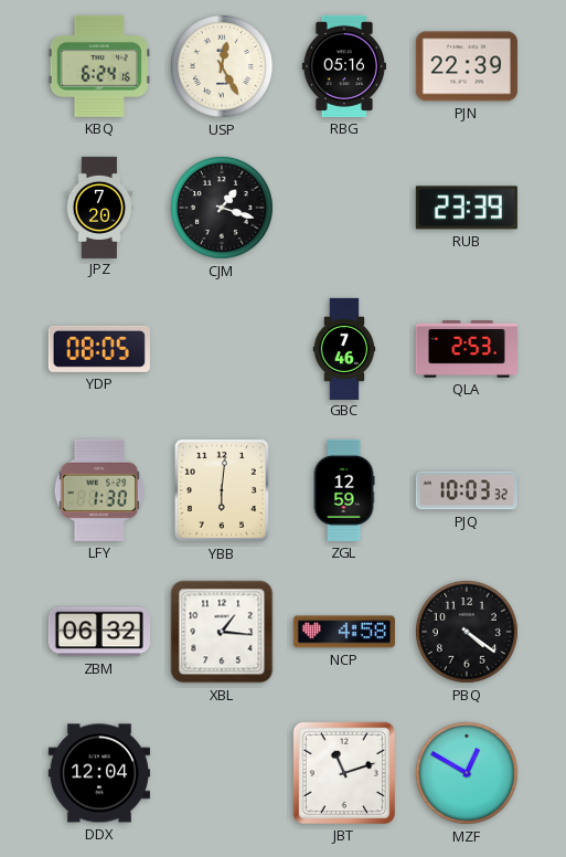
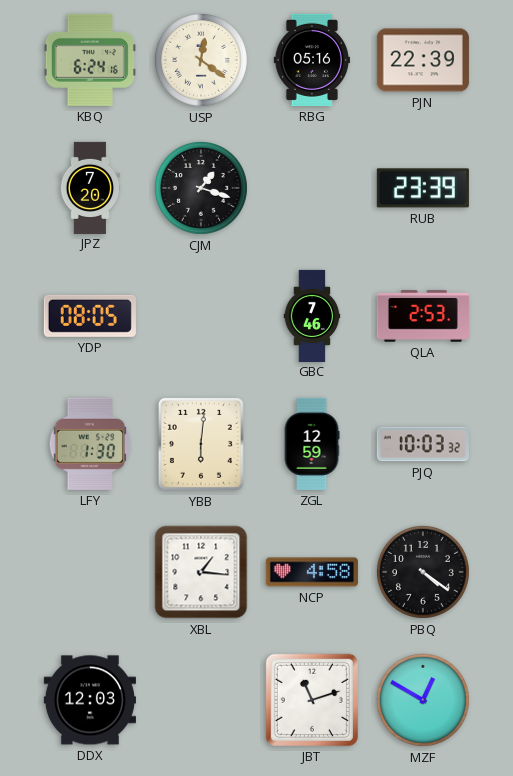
USP: 12:25 -> 12:21 (201, 60)
ZBM: 06:32 -> none (99, 632)
DDX: 12:04 -> 12:03 (90, 700)
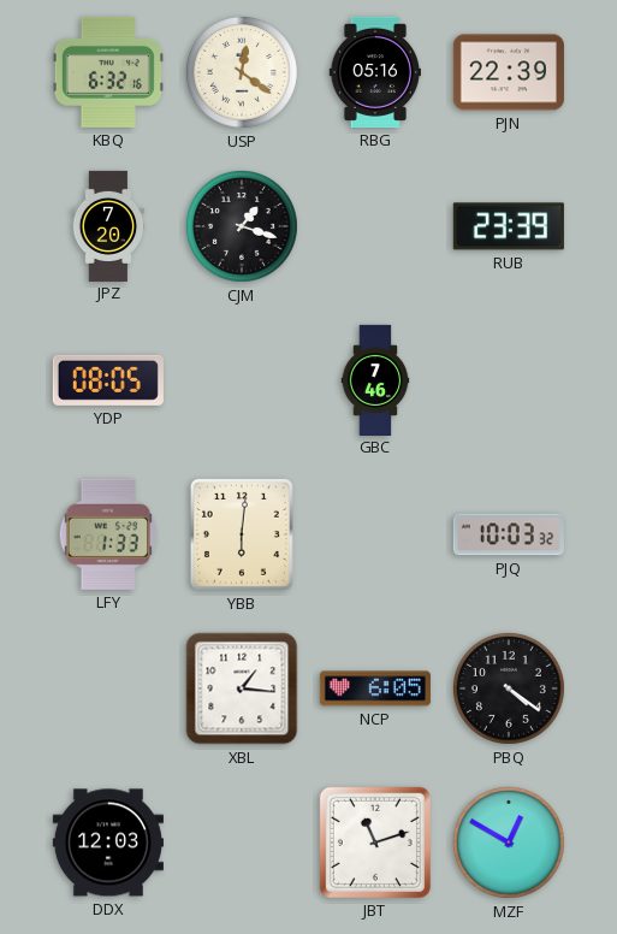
KBQ: 6:24 -> 6:32 (108, 72)
QLA: 2:53 -> none (423, 316)
LFY: 1:30 -> 1:33 (107, 534)
ZGL: 12:59 -> none (312, 444)
NCP: 4:58 -> 6:05 (375, 688)
